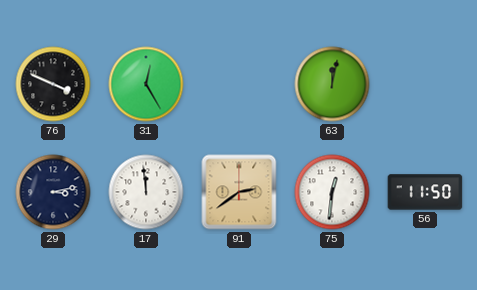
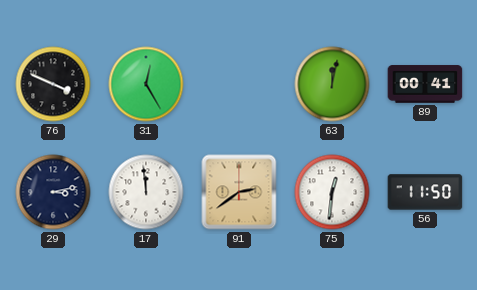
89: none -> 00:41 (425, 84)
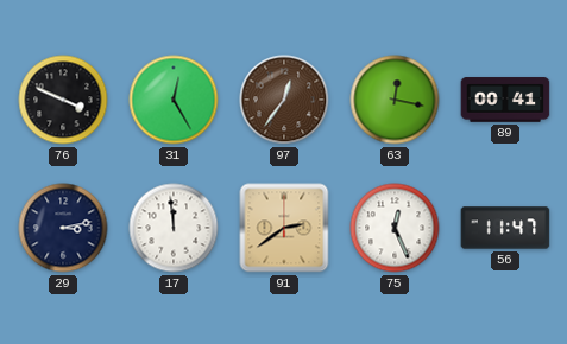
97: none -> 12:36 (284, 100)
63: 12:02 -> 12:17 (395, 100)
75: 12:31 -> 12:26 (395, 228)
56: 11:50 -> 11:47 (505, 228)
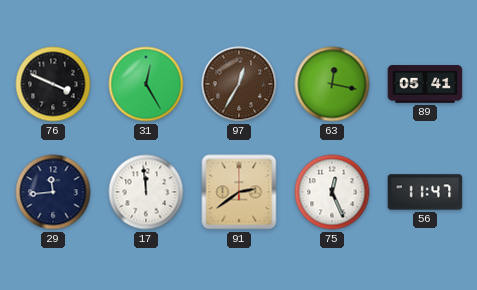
97: 12:36 -> 12:35 (239, 84)
89: 00:41 -> 05:41 (425, 84)
29: 3:13 -> 11:44 (53, 192)
